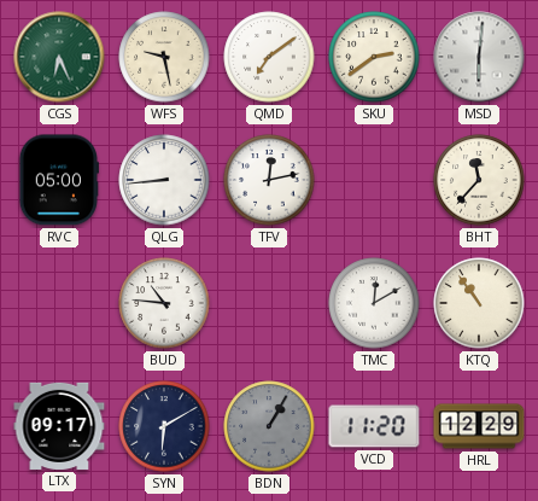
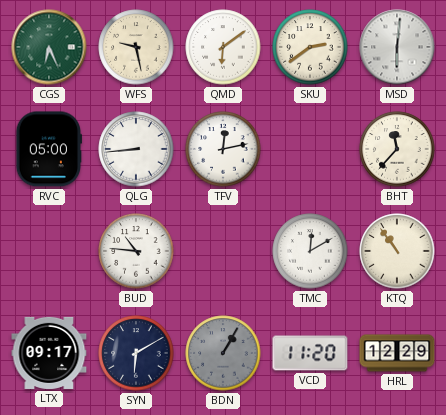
QMD: 7:09 -> 6:09 (223, 47)
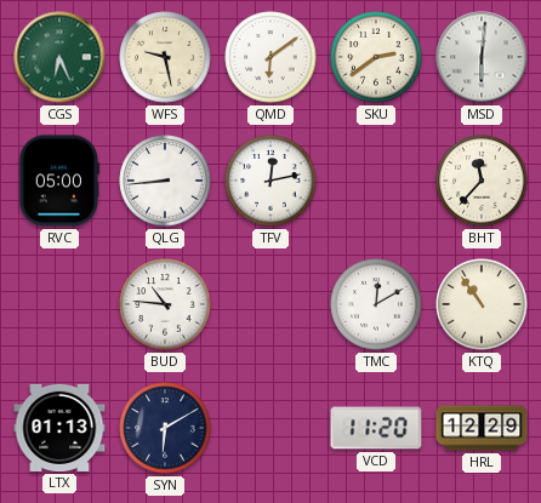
LTX: 09:17 -> 01:13 (59, 428)
BDN: 1:05 -> none (223, 353)
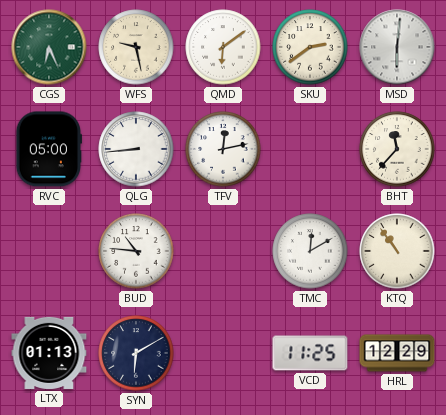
VCD: 11:20 -> 11:25 (310, 353)
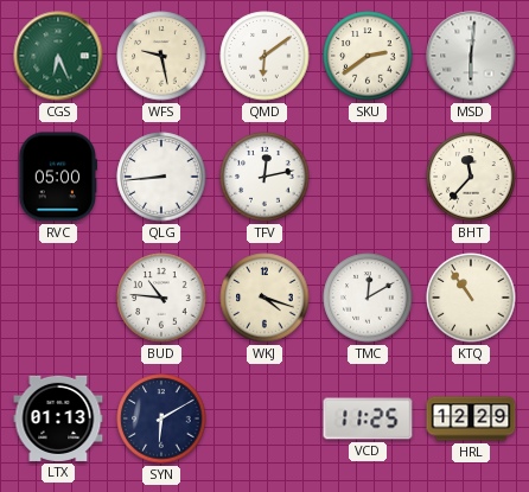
WKJ: none -> 4:18 (264, 298)
